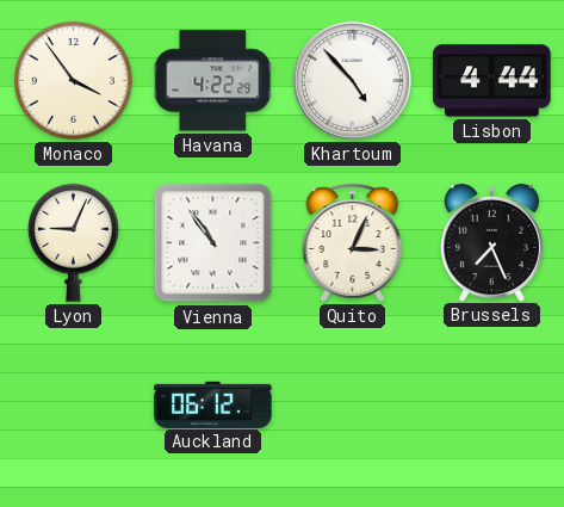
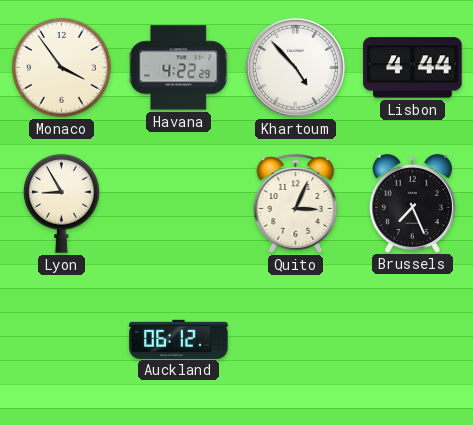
Lyon: 9:04 -> 8:55 (62, 203)
Vienna: 10:54 -> none (213, 243)
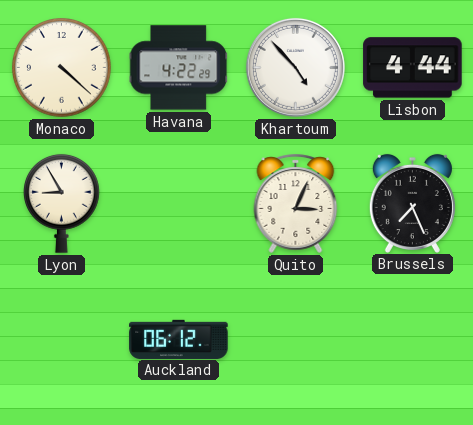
Monaco: 3:54 -> 4:22 (62, 68)
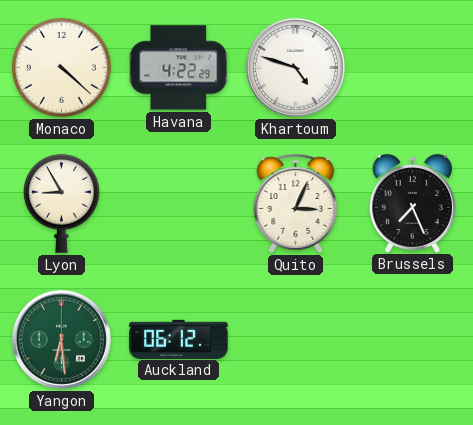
Khartoum: 4:53 -> 4:48 (295, 67)
Lisbon: 4:44 -> none (413, 68)
Yangon: none -> 6:29 (61, 339)
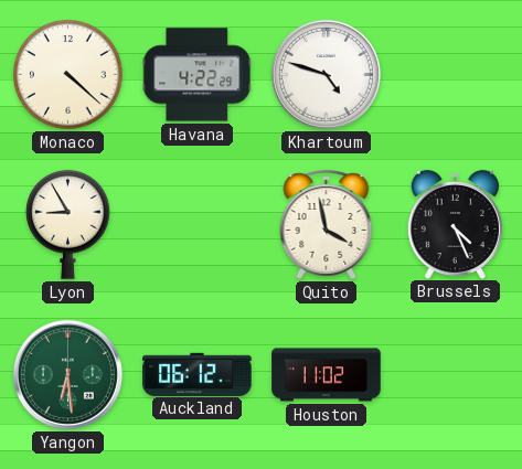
Quito: 3:04 -> 3:58 (327, 224)
Brussels: 7:26 -> 4:26 (455, 224)
Houston: none -> 11:02 (327, 375)
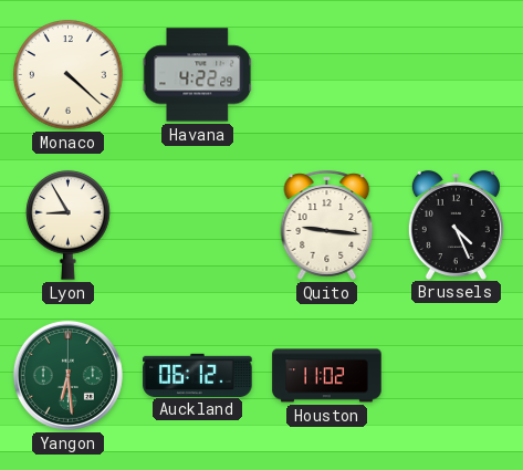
Khartoum: 4:48 -> none (326, 74)
Quito: 3:58 -> 9:16 (327, 224)
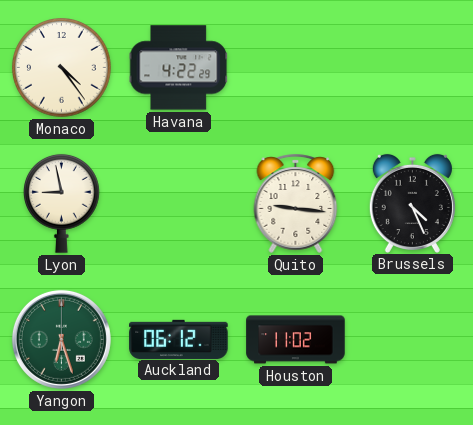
Monaco: 4:22 -> 4:24 (62, 68)
Lyon: 8:55 -> 8:58 (62, 203)
Yangon: 6:29 -> 6:27 (61, 339)
